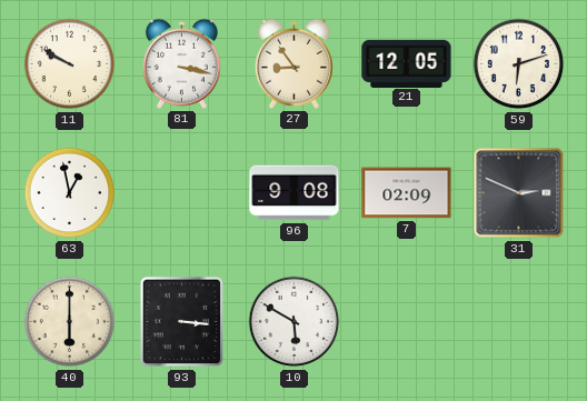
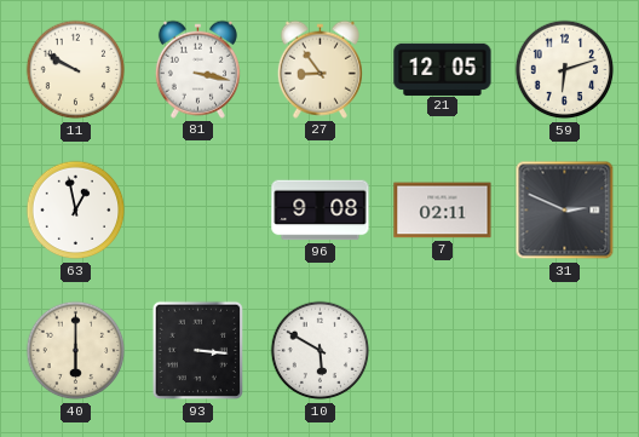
7: 02:09 -> 02:11 (443, 211)
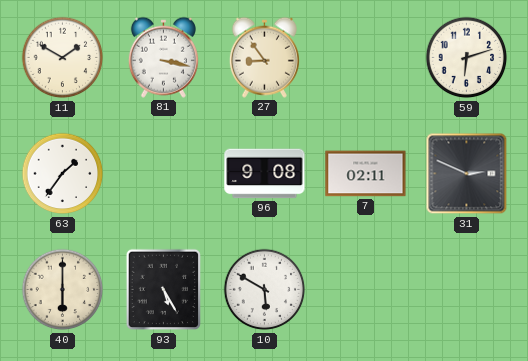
11: 9:50 -> 1:50 (63, 58)
21: 12:05 -> none (443, 69)
63: 12:58 -> 1:36 (63, 174)
93: 3:16 -> 5:25 (163, 290)
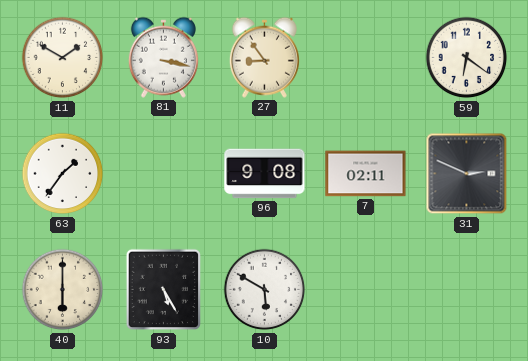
59: 6:12 -> 6:21 (467, 58)
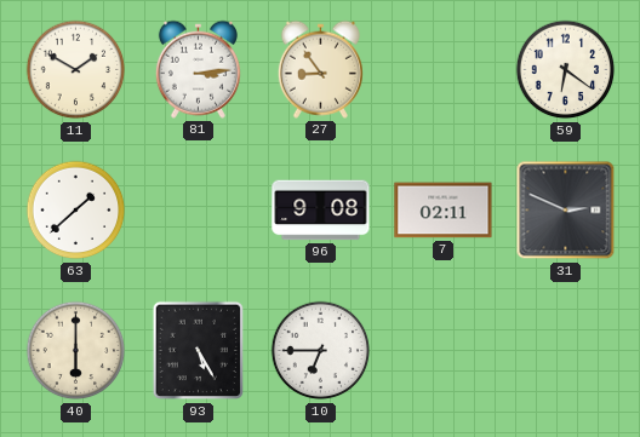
81: 3:17 -> 3:14 (198, 69)
63: 1:36 -> 1:38 (76, 211)
10: 5:50 -> 6:45 (321, 351)
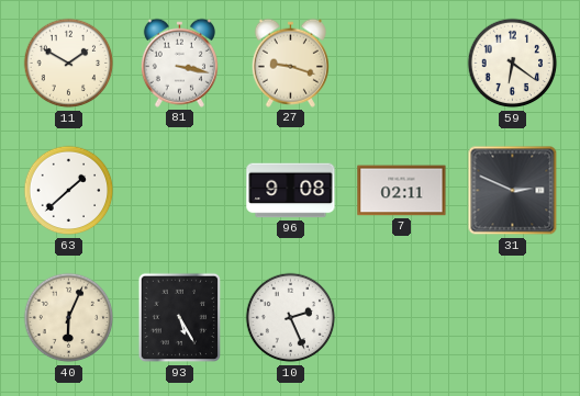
81: 3:14 -> 3:17 (179, 63)
27: 8:54 -> 9:18 (290, 63)
40: 6:00 -> 6:04 (69, 318)
10: 6:45 -> 2:26 (291, 318)
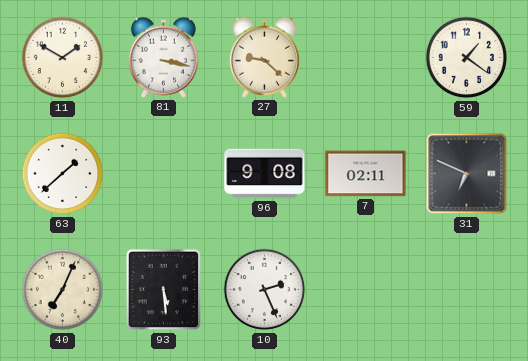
27: 9:18 -> 9:22 (264, 57)
59: 6:21 -> 1:21 (467, 58)
31: 2:49 -> 6:49 (467, 174)
40: 6:04 -> 7:04 (63, 290)
93: 5:25 -> 5:29 (163, 290)
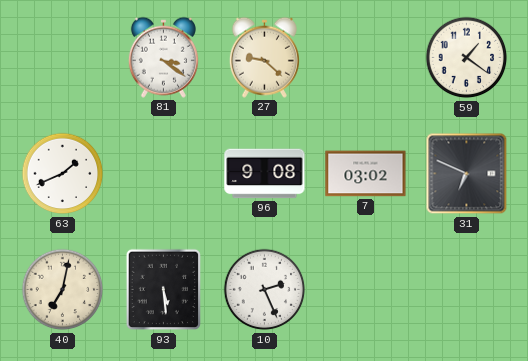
11: 1:50 -> none (63, 58)
81: 3:17 -> 3:21 (163, 57)
63: 1:38 -> 1:41 (63, 174)
7: 02:11 -> 03:02 (366, 174)
40: 7:04 -> 7:02 (63, 290)
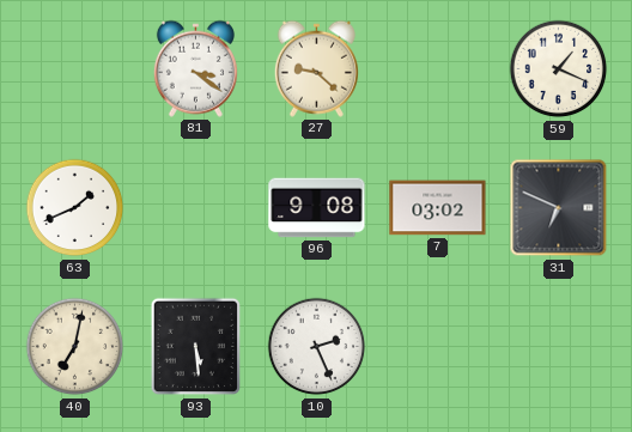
59: 1:21 -> 1:19 (559, 69)
